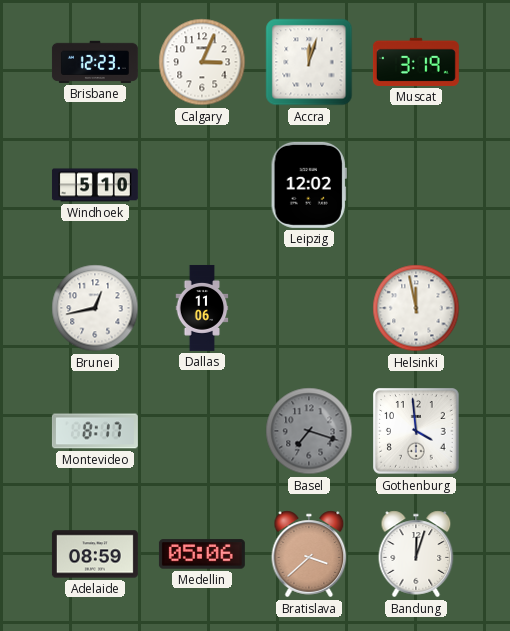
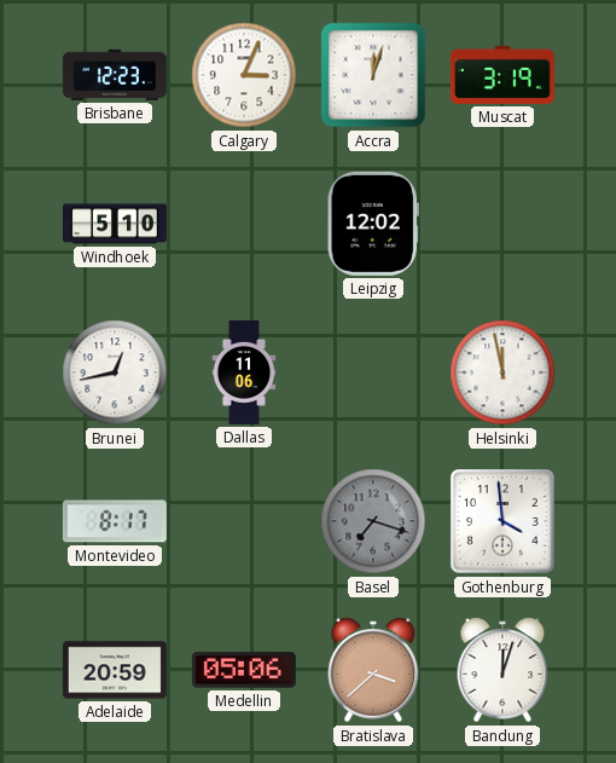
Adelaide: 08:59 -> 20:59 (115, 670)
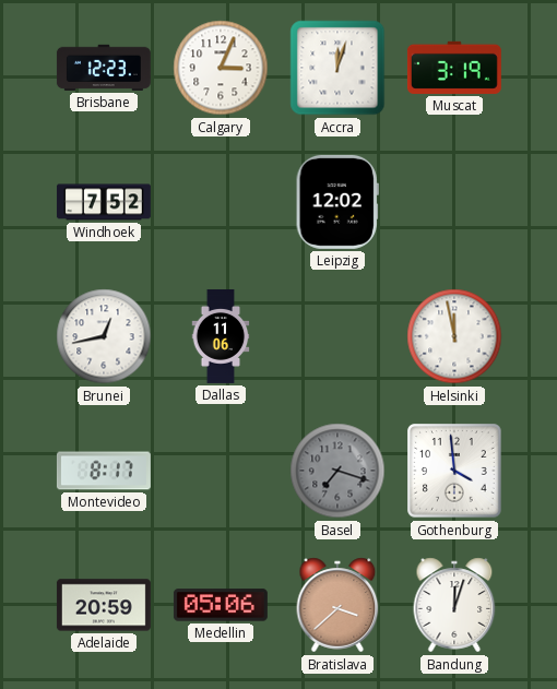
Windhoek: 5:10 -> 7:52 (104, 202)
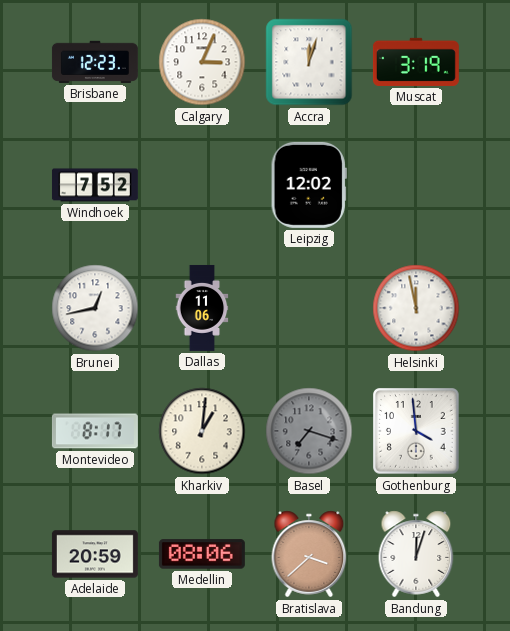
Kharkiv: none -> 1:01 (202, 431)
Medellin: 05:06 -> 08:06 (202, 554)
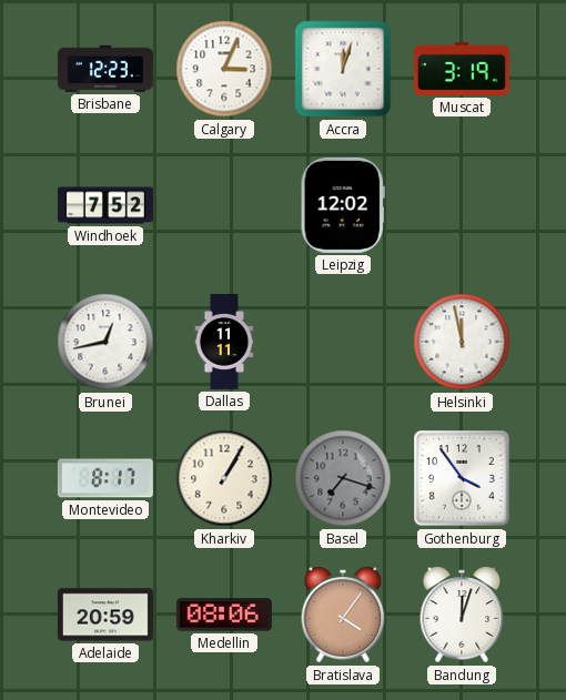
Dallas: 11:06 -> 11:11 (224, 342)
Kharkiv: 1:01 -> 1:05 (224, 478)
Gothenburg: 3:59 -> 3:54 (462, 478)
Bratislava: 3:38 -> 4:06 (343, 615)
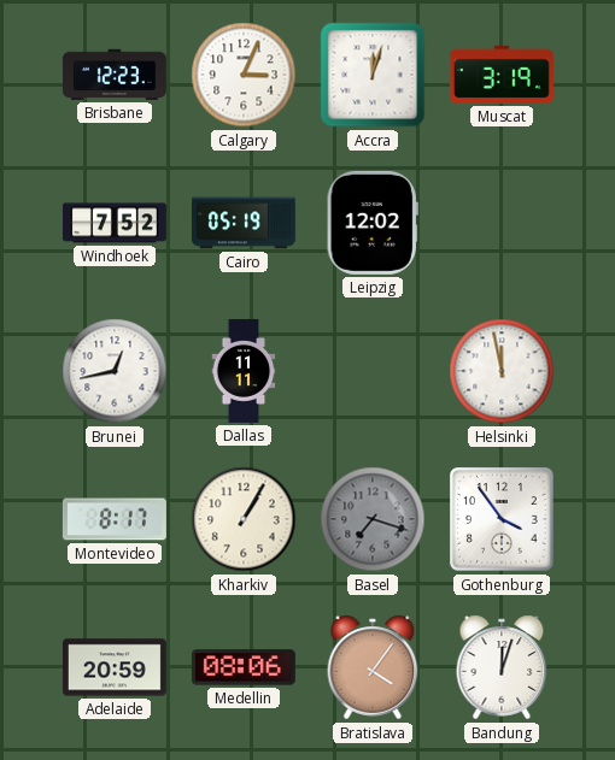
Cairo: none -> 05:19 (244, 223)
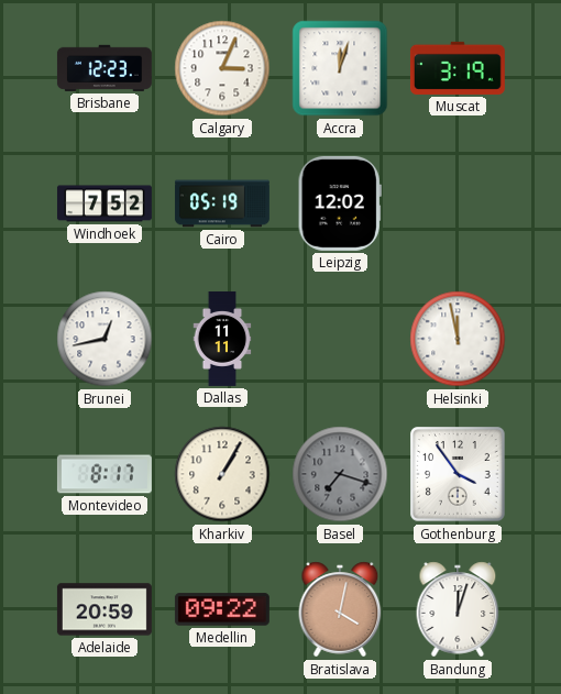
Medellin: 08:06 -> 09:22 (222, 609)
Bratislava: 4:06 -> 4:02 (340, 609)
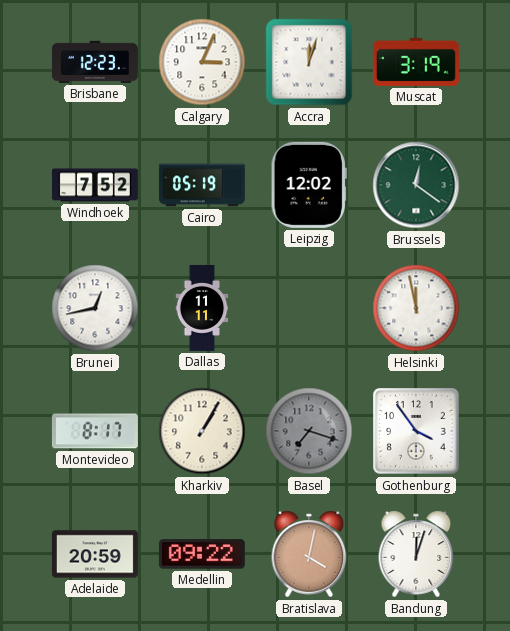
Brussels: none -> 12:21 (416, 185)
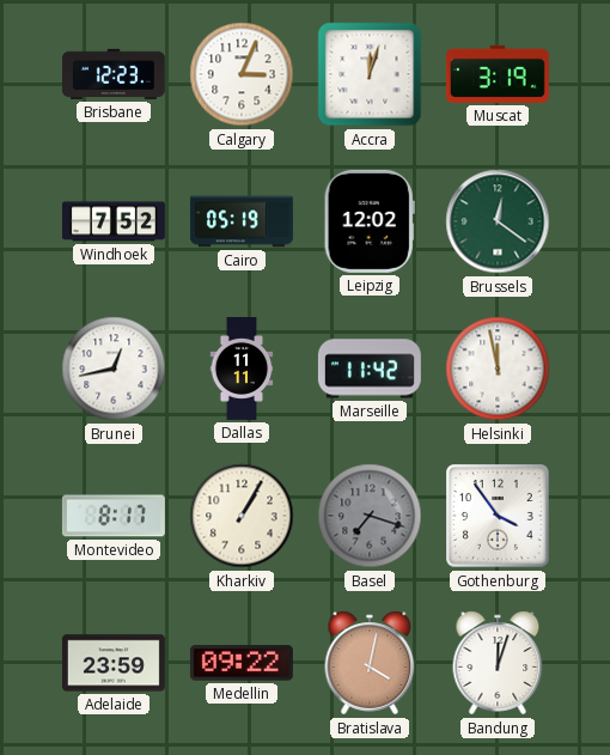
Marseille: none -> 11:42 (370, 369)
Adelaide: 20:59 -> 23:59 (114, 663)
